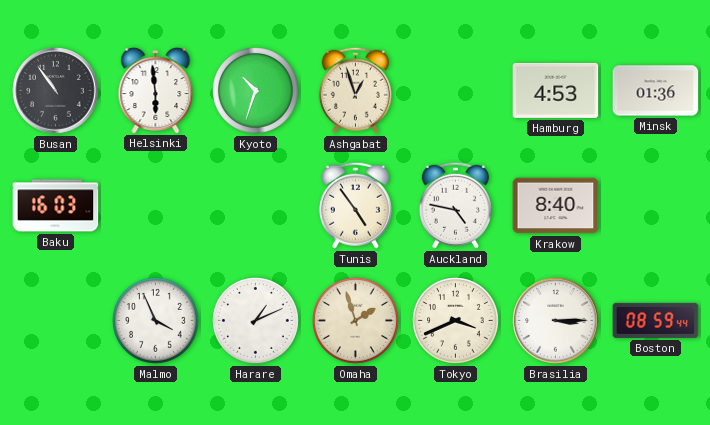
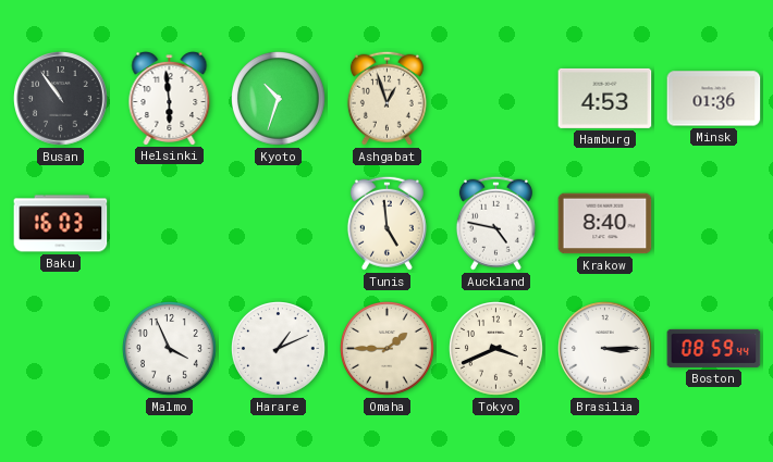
Tunis: 4:54 -> 4:59 (387, 223)
Omaha: 1:57 -> 1:45 (388, 349)
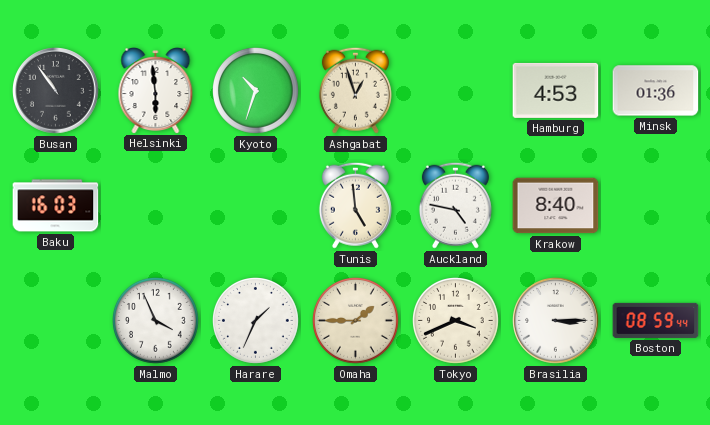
Harare: 1:11 -> 1:34 (256, 321)
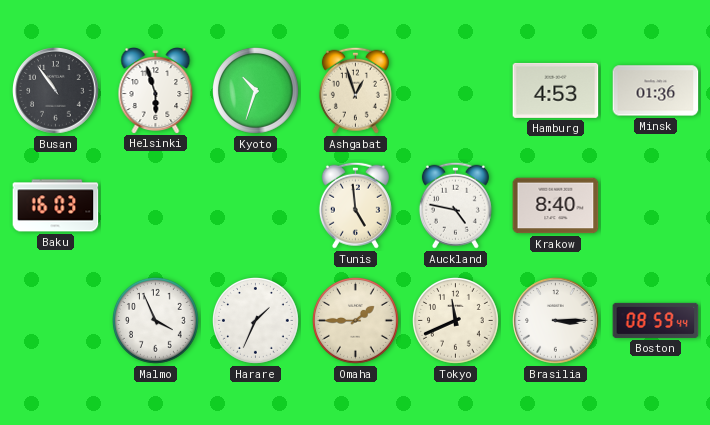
Helsinki: 5:59 -> 5:57 (156, 91)
Tokyo: 3:41 -> 11:41 (456, 321)
